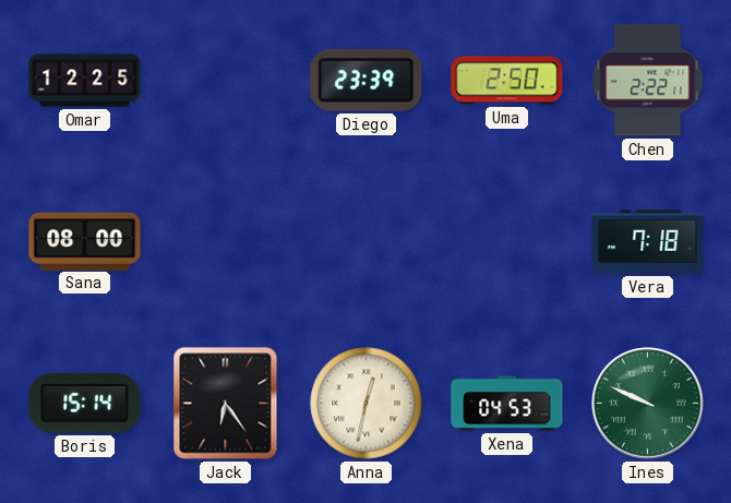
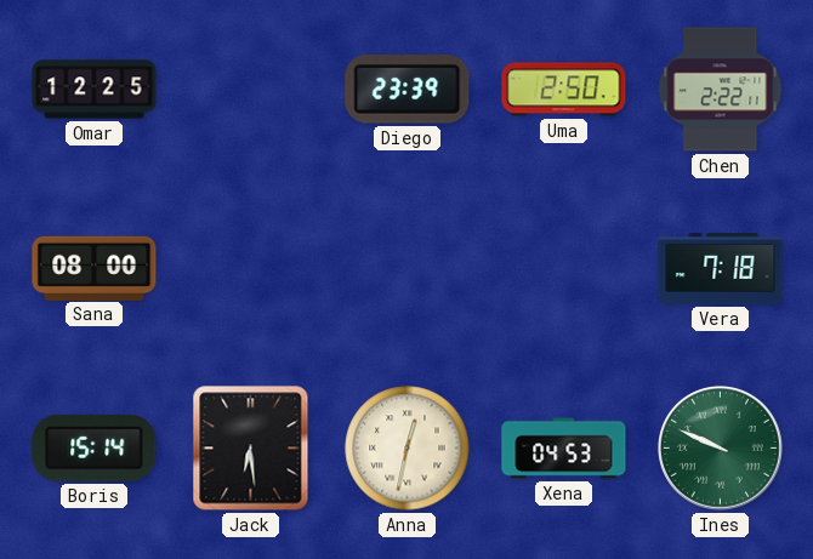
Jack: 6:24 -> 6:29 (251, 449)
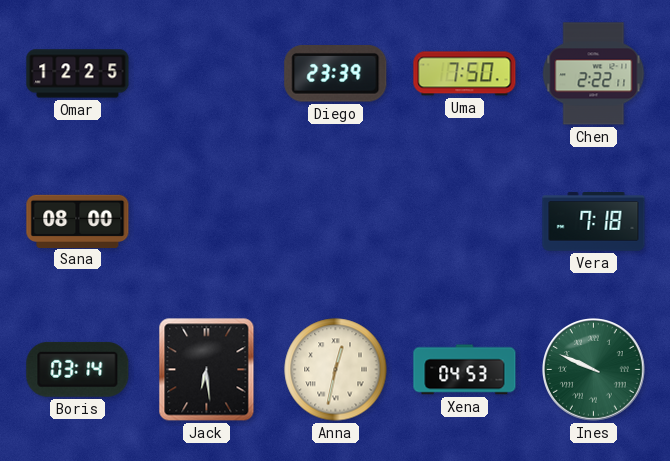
Uma: 2:50 -> 7:50 (465, 74)
Boris: 15:14 -> 03:14 (78, 369)
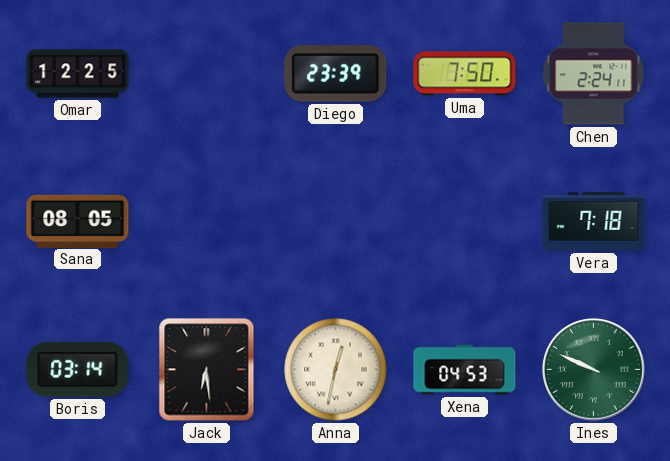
Chen: 2:22 -> 2:24 (594, 74)
Sana: 08:00 -> 08:05 (78, 221)
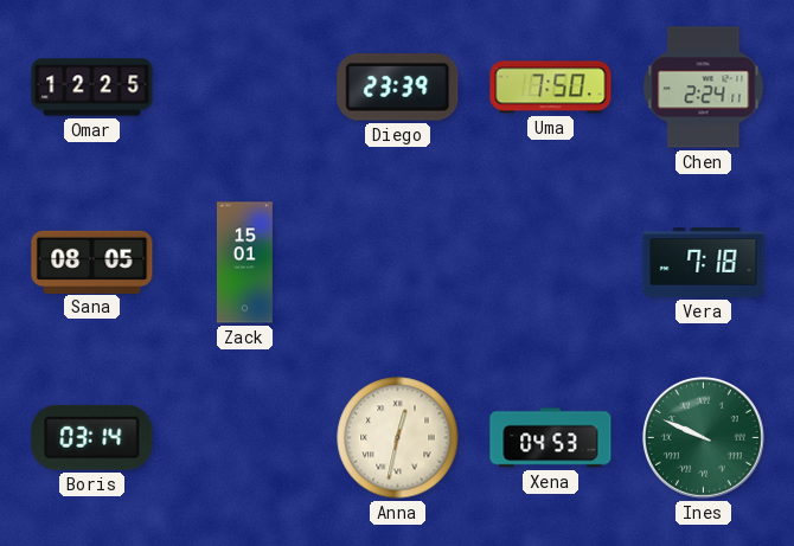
Zack: none -> 15:01 (244, 263)
Jack: 6:29 -> none (207, 370)
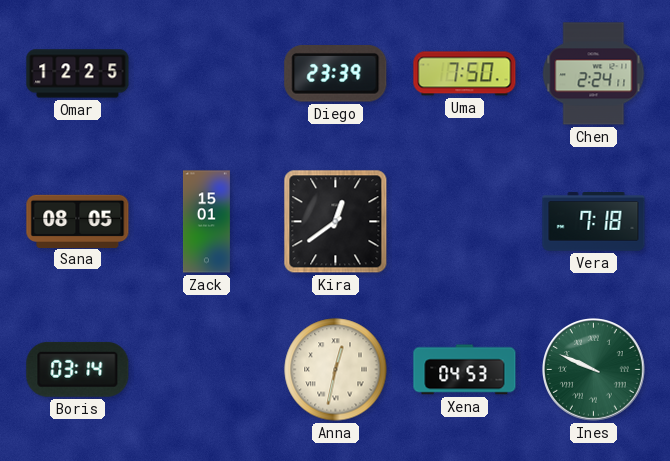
Kira: none -> 12:39 (336, 222)
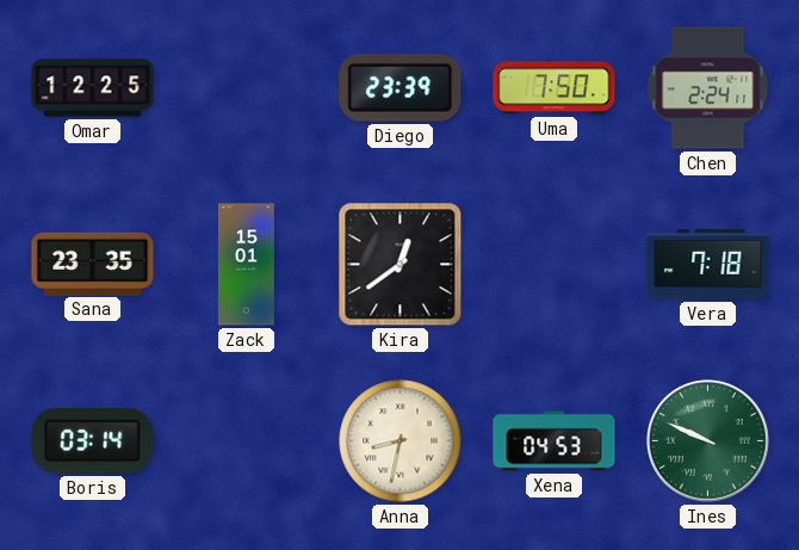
Sana: 08:05 -> 23:35 (93, 264)
Anna: 12:32 -> 8:32 (401, 441)
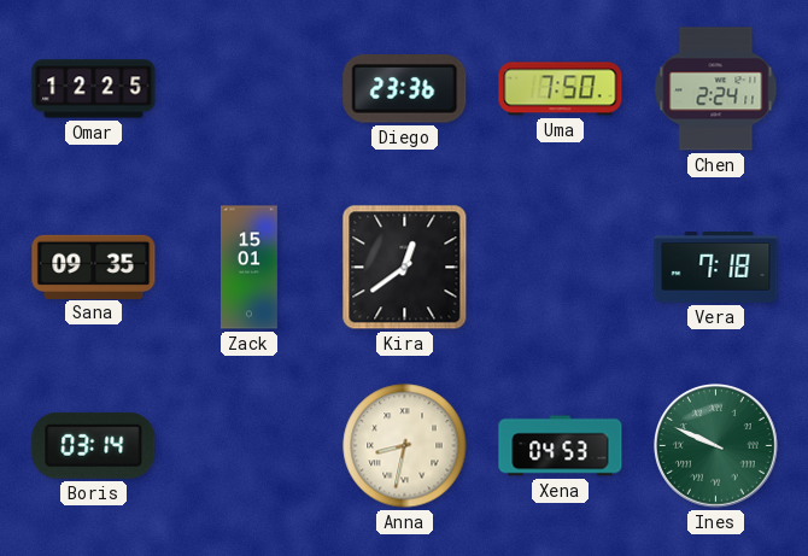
Diego: 23:39 -> 23:36 (405, 89)
Sana: 23:35 -> 09:35 (94, 267)
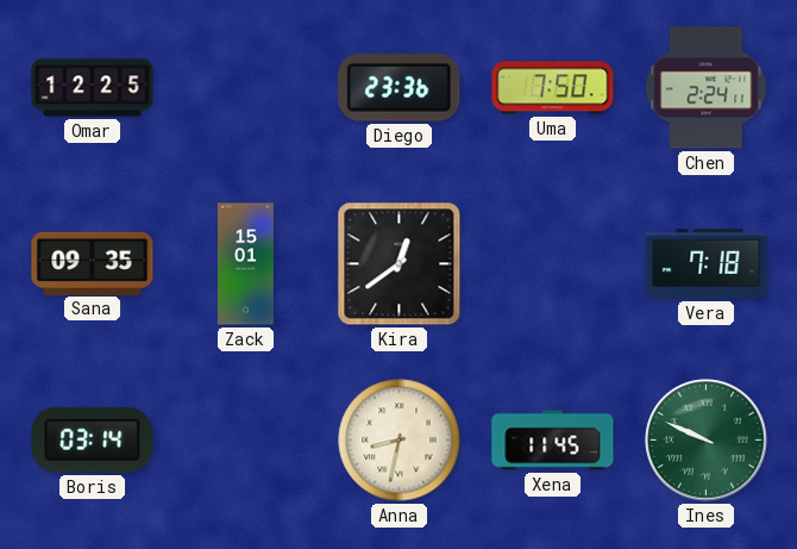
Xena: 04:53 -> 11:45 (553, 441)
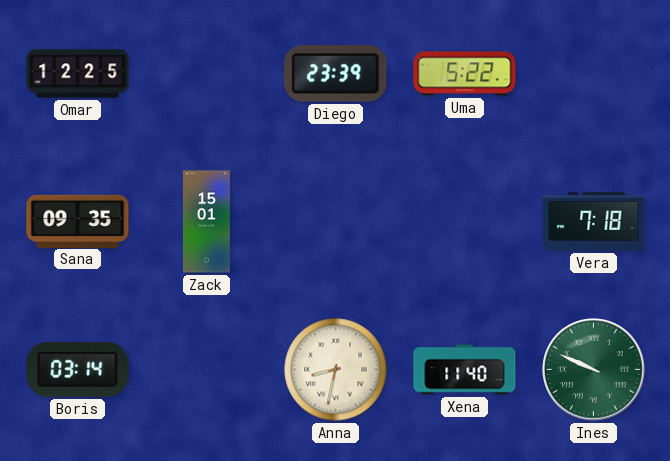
Diego: 23:36 -> 23:39 (336, 74)
Uma: 7:50 -> 5:22 (465, 74)
Chen: 2:24 -> none (707, 88)
Kira: 12:39 -> none (400, 264)
Xena: 11:45 -> 11:40 (465, 370)
